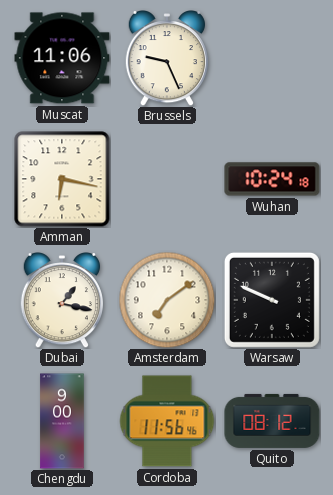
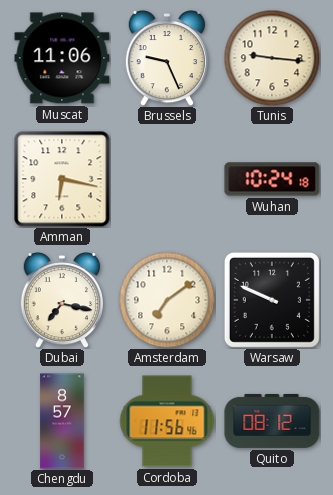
Tunis: none -> 9:16 (272, 58)
Dubai: 1:17 -> 7:17 (61, 301)
Chengdu: 9:00 -> 8:57 (62, 421)
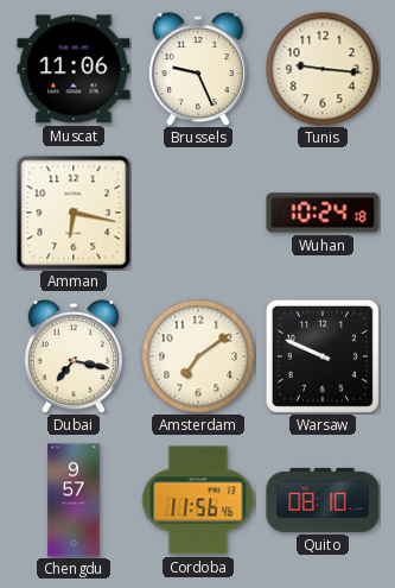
Chengdu: 8:57 -> 9:57 (74, 500)
Quito: 08:12 -> 08:10 (323, 500)
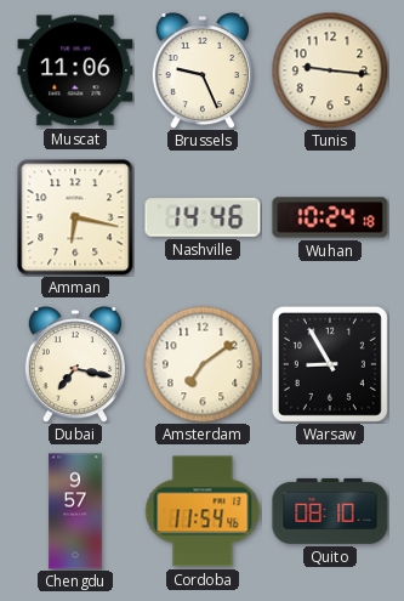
Nashville: none -> 14:46 (203, 217)
Warsaw: 9:49 -> 8:55 (330, 364)
Cordoba: 11:56 -> 11:54 (203, 511)
